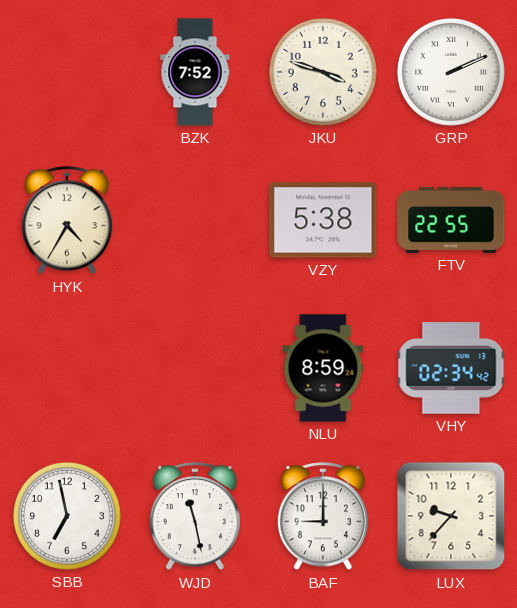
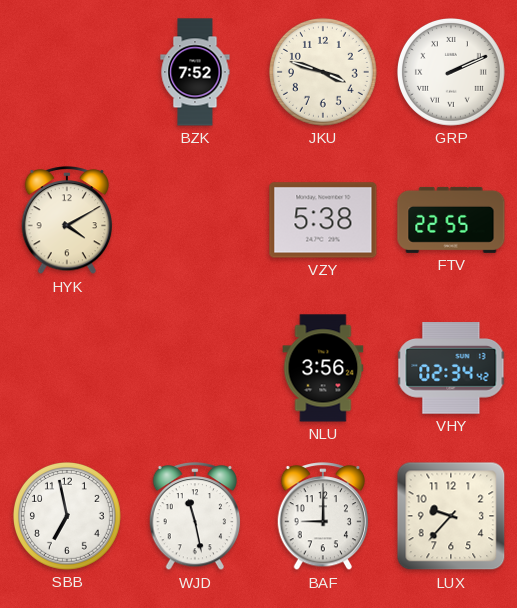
HYK: 4:35 -> 4:10 (67, 221)
NLU: 8:59 -> 3:56 (323, 368)
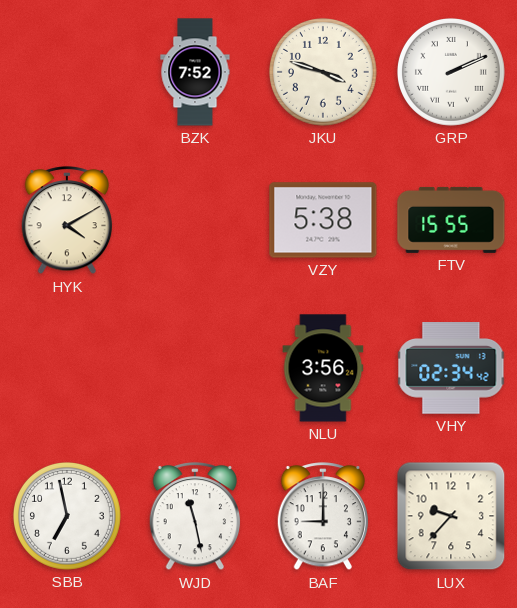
FTV: 22:55 -> 15:55 (451, 220)
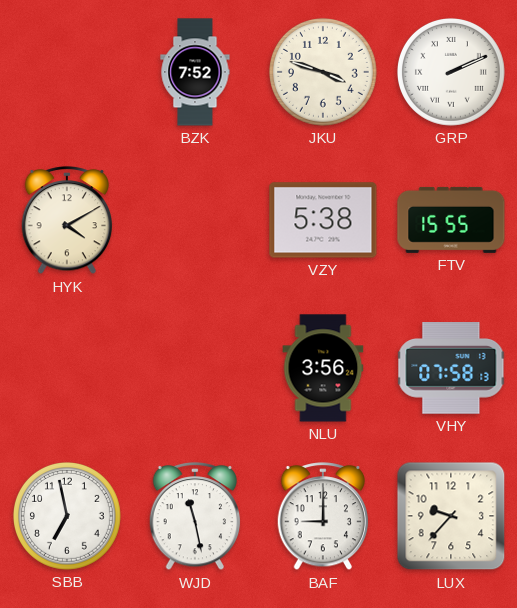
VHY: 02:34 -> 07:58 (451, 368)
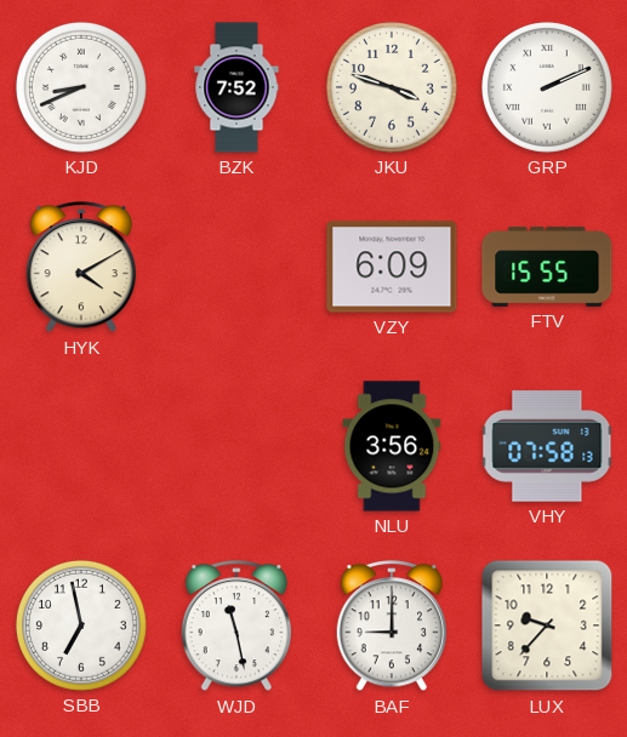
KJD: none -> 8:41 (81, 87)
VZY: 5:38 -> 6:09 (392, 267)
